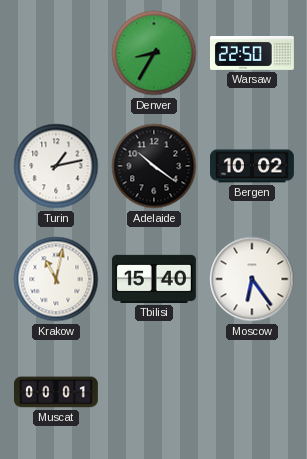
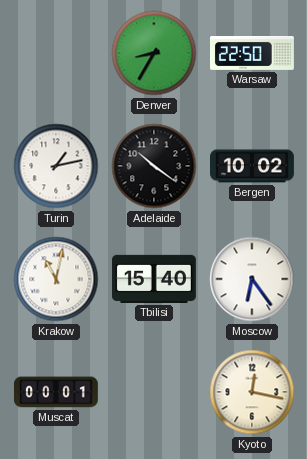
Kyoto: none -> 12:17 (252, 392)
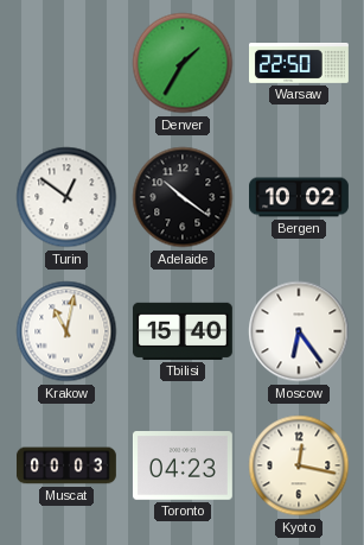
Denver: 8:35 -> 1:35 (183, 63)
Turin: 1:13 -> 12:51 (66, 197)
Muscat: 00:01 -> 00:03 (66, 465)
Toronto: none -> 04:23 (183, 467)
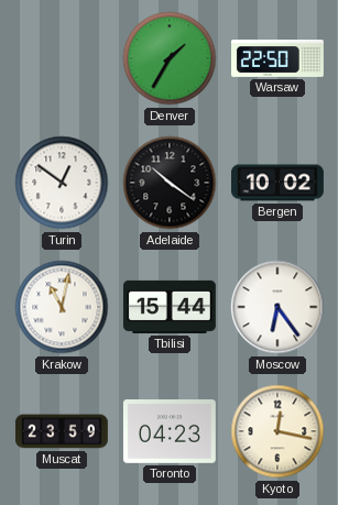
Tbilisi: 15:40 -> 15:44 (170, 307)
Muscat: 00:03 -> 23:59 (62, 431)
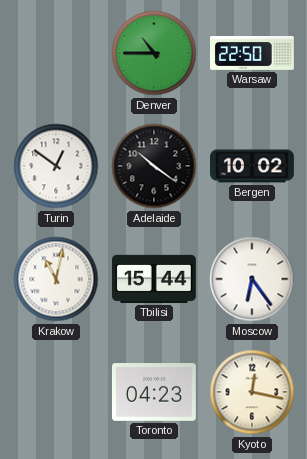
Denver: 1:35 -> 10:45 (154, 53)
Muscat: 23:59 -> none (62, 431)
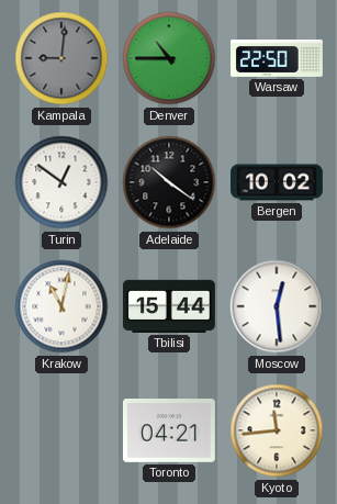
Kampala: none -> 9:01 (61, 58)
Moscow: 6:24 -> 12:29 (277, 306)
Toronto: 04:23 -> 04:21 (169, 432)
Kyoto: 12:17 -> 11:44 (277, 430)
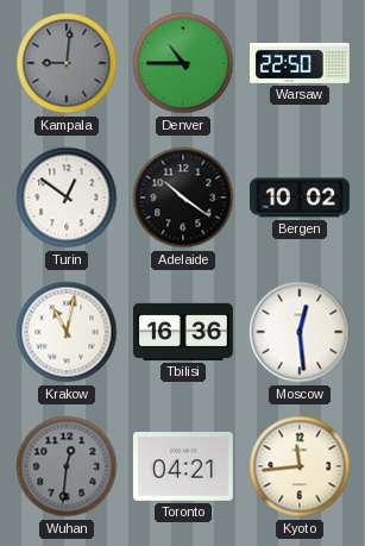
Tbilisi: 15:44 -> 16:36 (183, 332)
Wuhan: none -> 12:31 (67, 466)
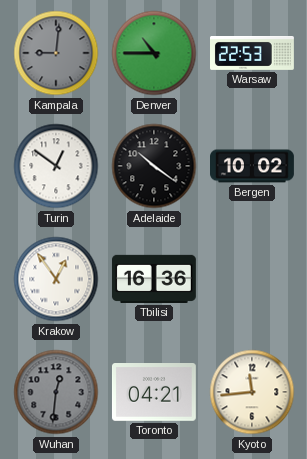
Warsaw: 22:50 -> 22:53 (253, 54)
Krakow: 11:02 -> 12:54 (56, 279)
Moscow: 12:29 -> none (300, 332)
